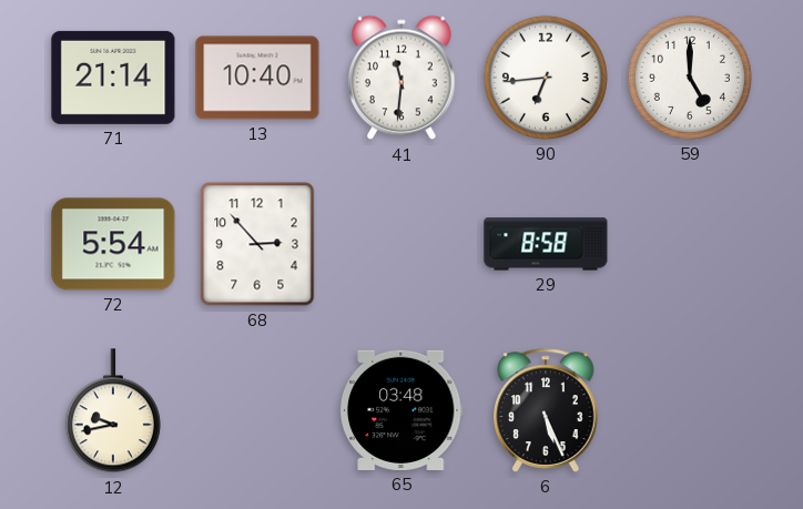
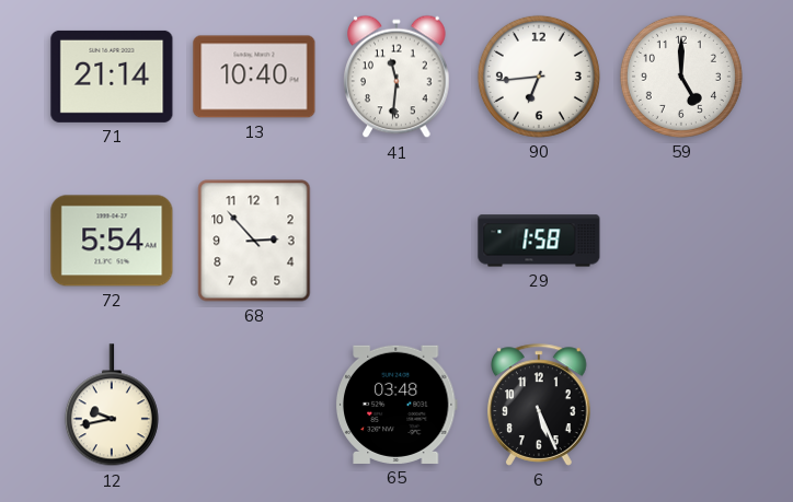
29: 8:58 -> 1:58 (539, 241)
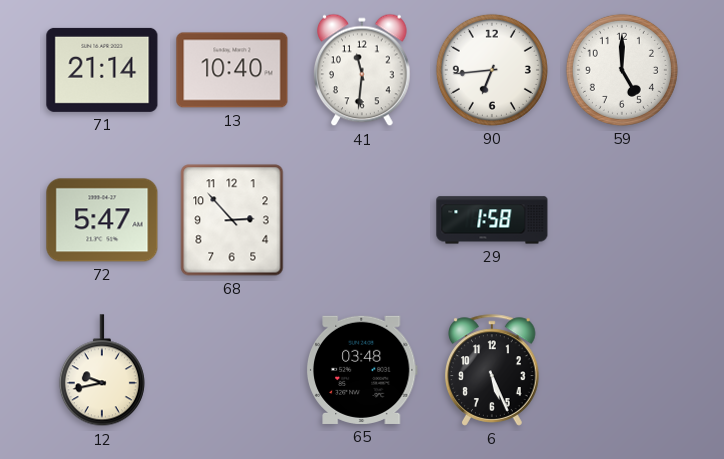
72: 5:54 -> 5:47 (102, 220)
